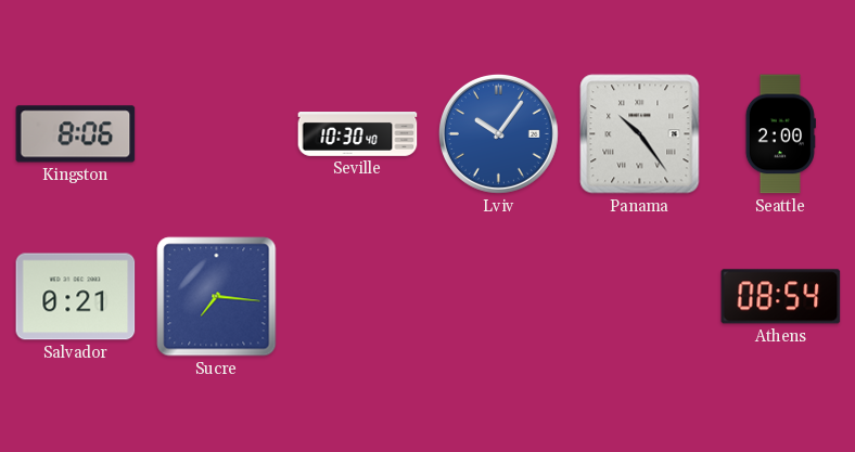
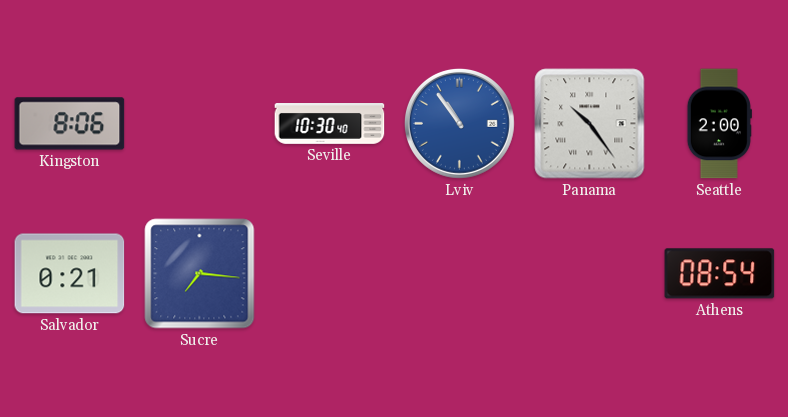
Lviv: 10:06 -> 10:54 (459, 123)
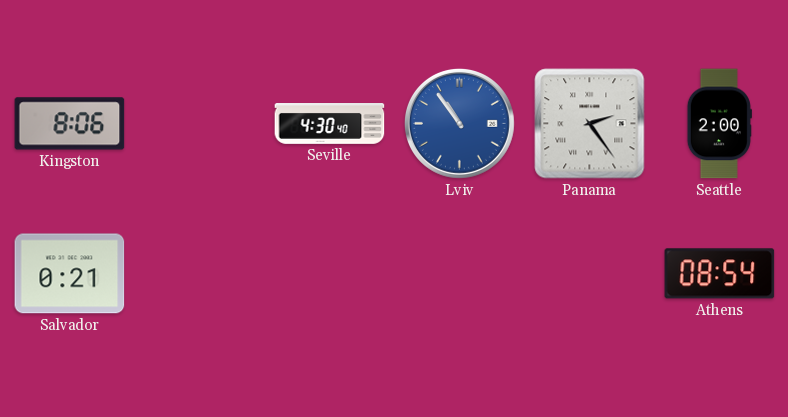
Seville: 10:30 -> 4:30 (330, 124)
Panama: 10:24 -> 2:24 (590, 124)
Sucre: 7:16 -> none (200, 274)
